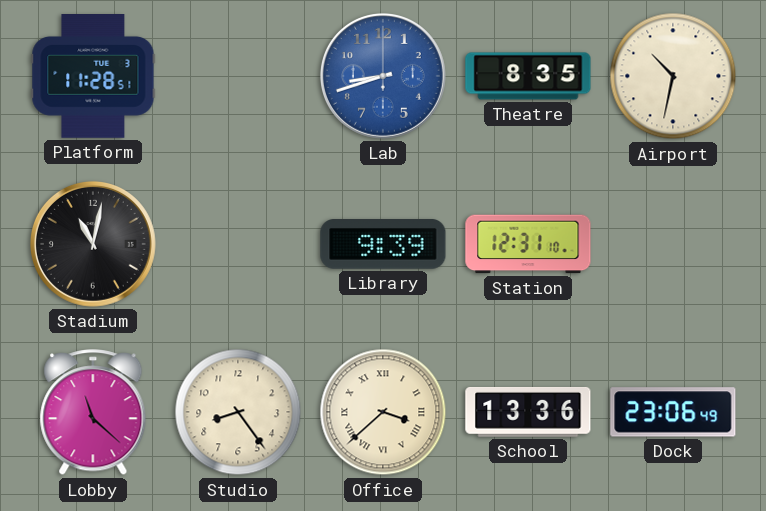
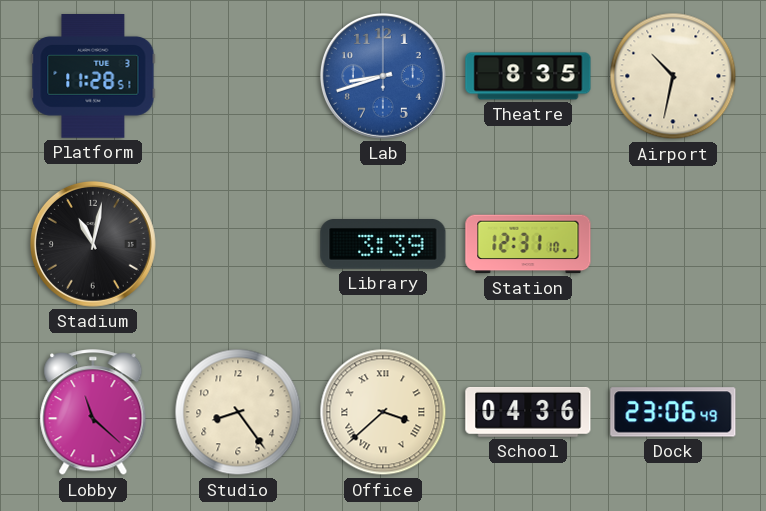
Library: 9:39 -> 3:39 (383, 244)
School: 13:36 -> 04:36 (528, 412)
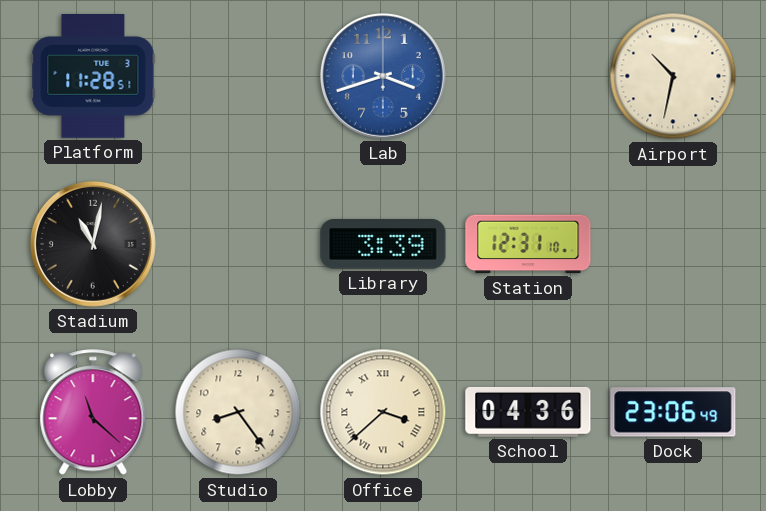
Lab: 8:42 -> 3:42 (383, 76)
Theatre: 8:35 -> none (528, 76)
